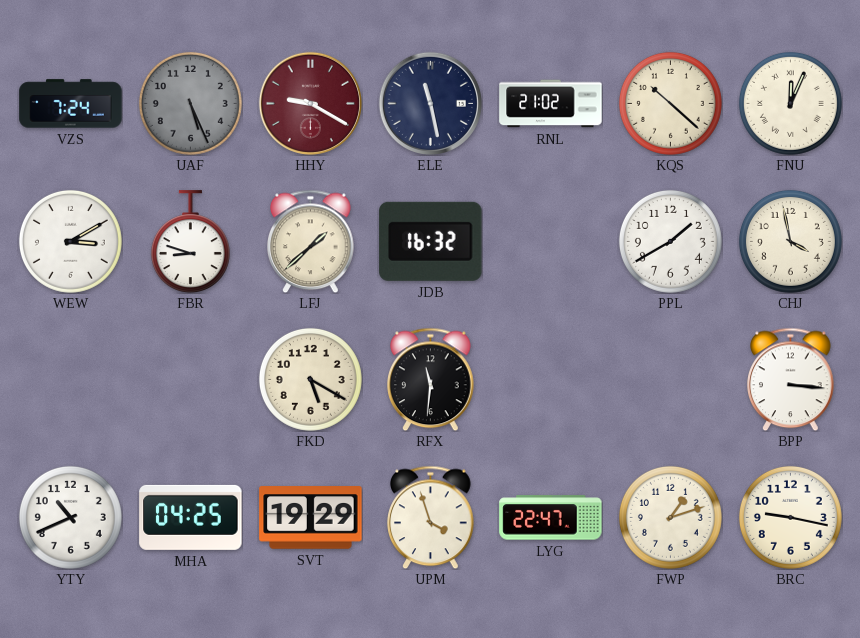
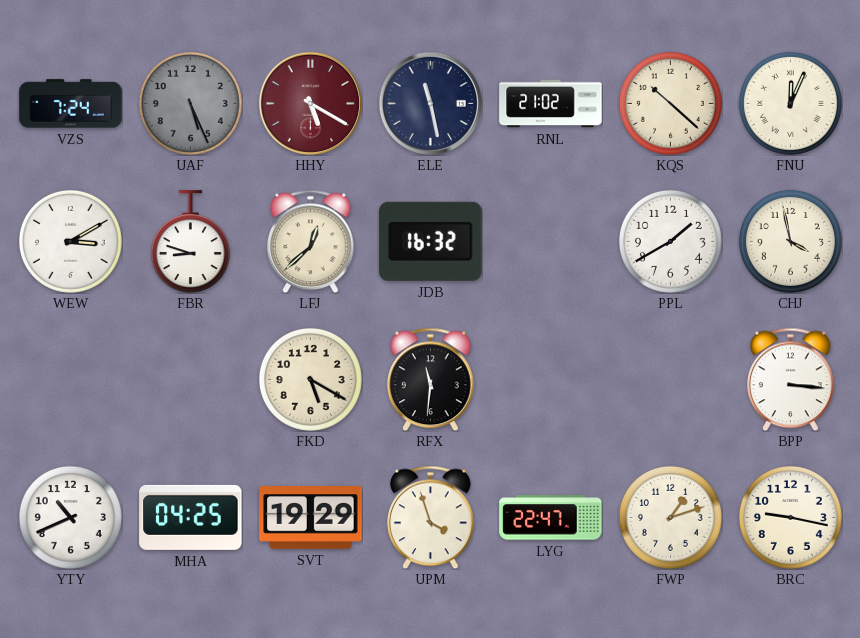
HHY: 9:20 -> 5:20 (310, 103)
LFJ: 1:38 -> 12:38 (311, 241)
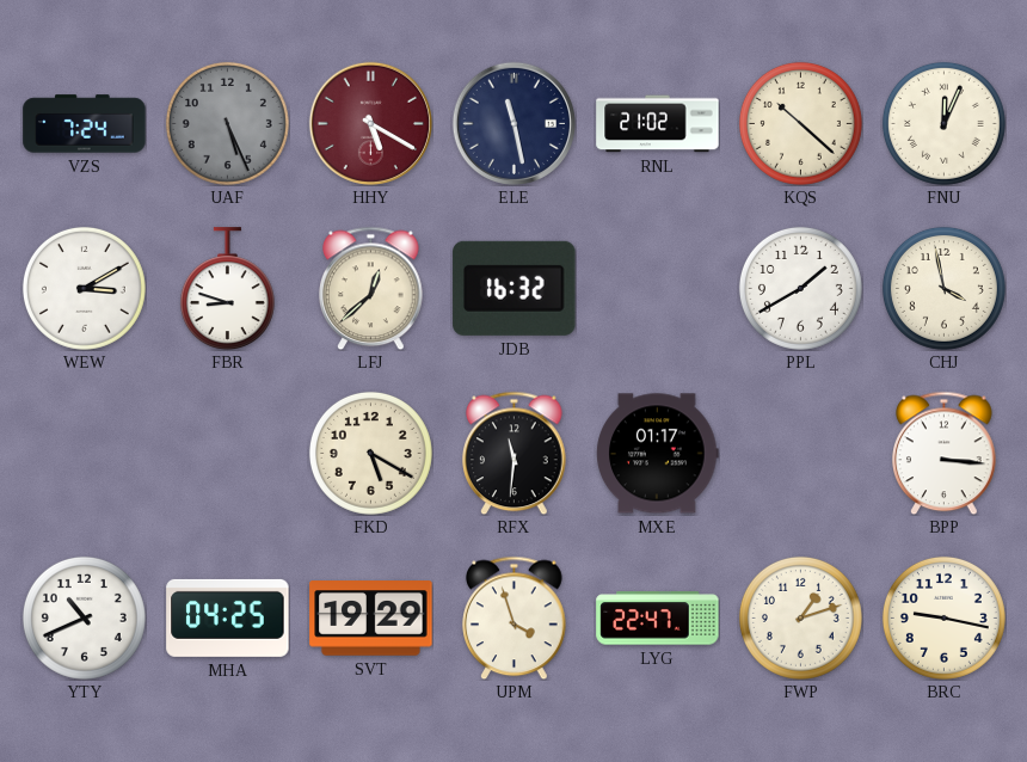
MXE: none -> 01:17 (658, 454)
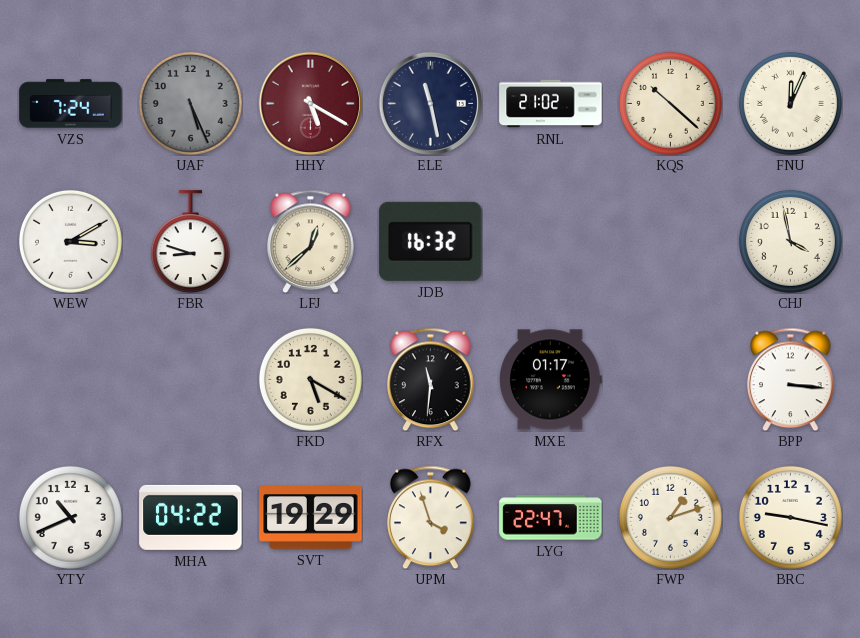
PPL: 1:40 -> none (800, 288)
MHA: 04:25 -> 04:22 (191, 517)
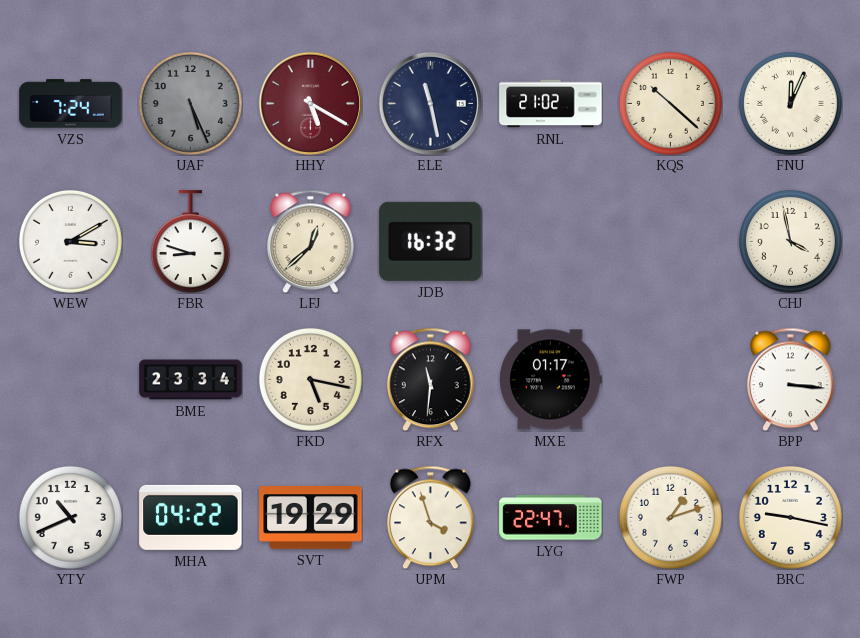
BME: none -> 23:34 (191, 380)
FKD: 5:20 -> 5:17 (310, 379)
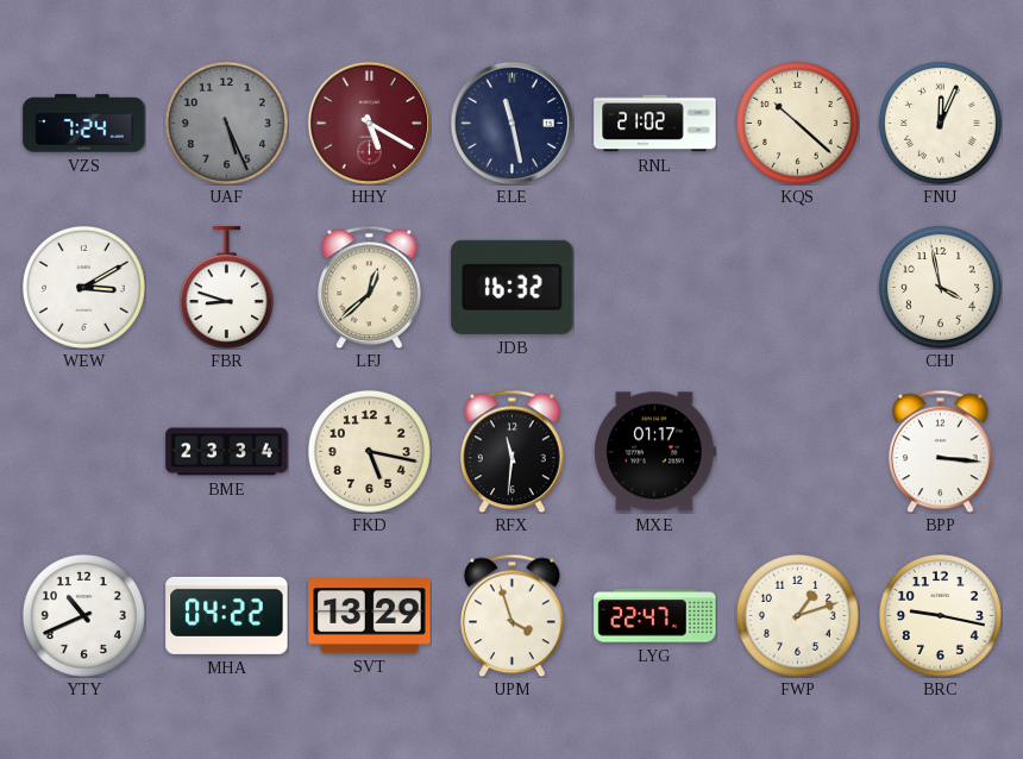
SVT: 19:29 -> 13:29 (370, 616)
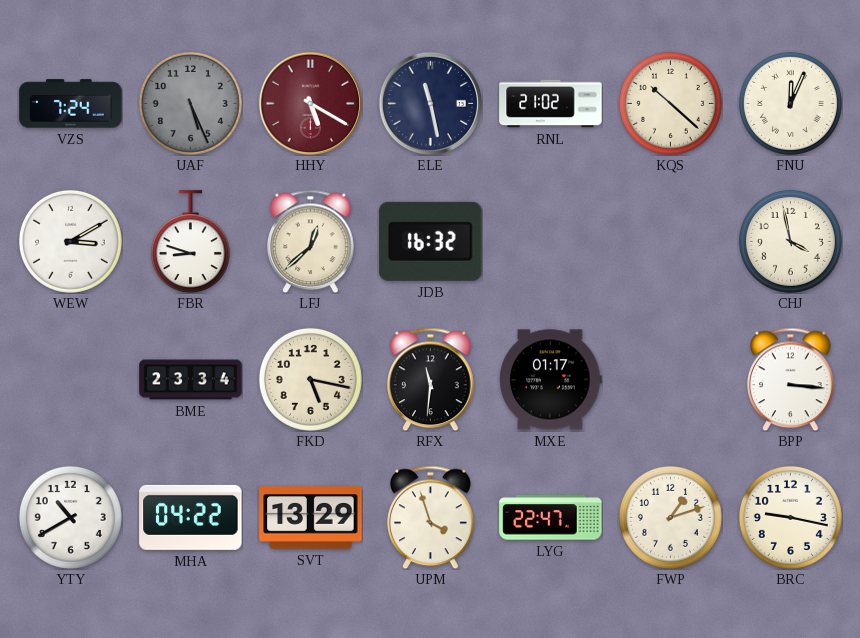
YTY: 10:41 -> 10:40 (70, 517)
